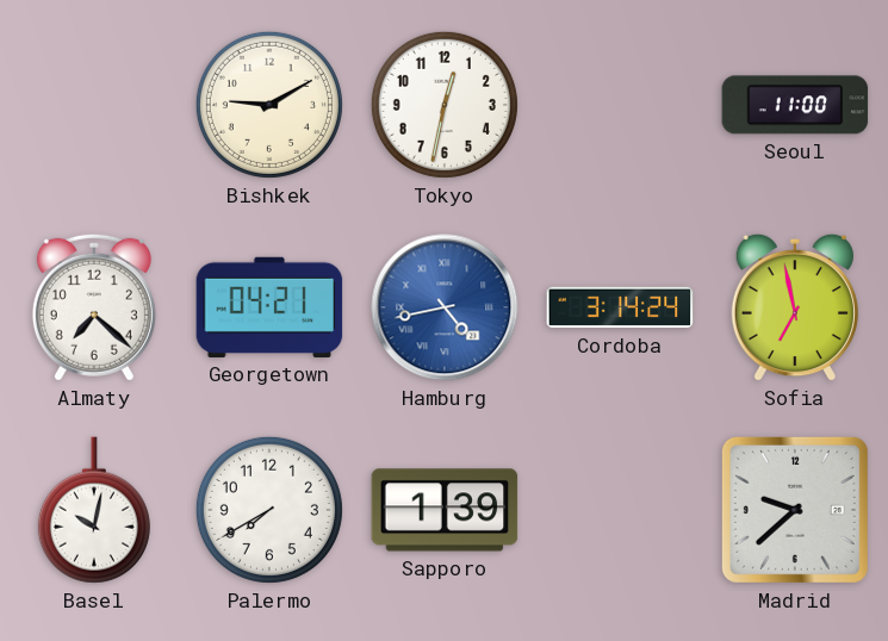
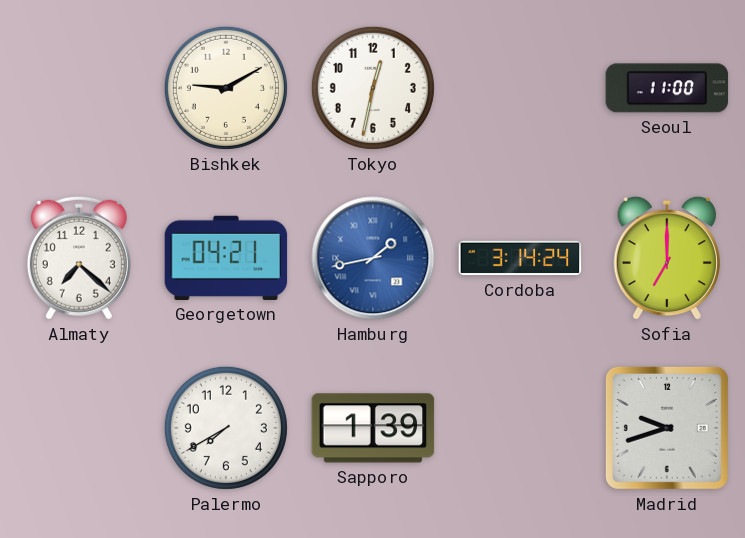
Hamburg: 4:43 -> 1:43 (373, 258)
Sofia: 6:58 -> 7:00 (667, 258)
Basel: 10:02 -> none (94, 510)
Madrid: 9:38 -> 9:42 (667, 428)
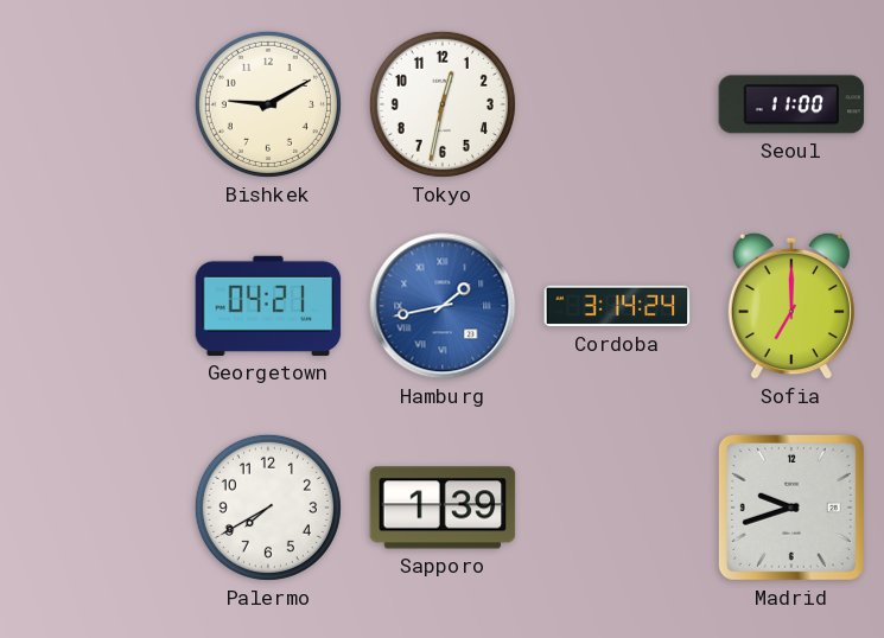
Almaty: 7:22 -> none (79, 258)
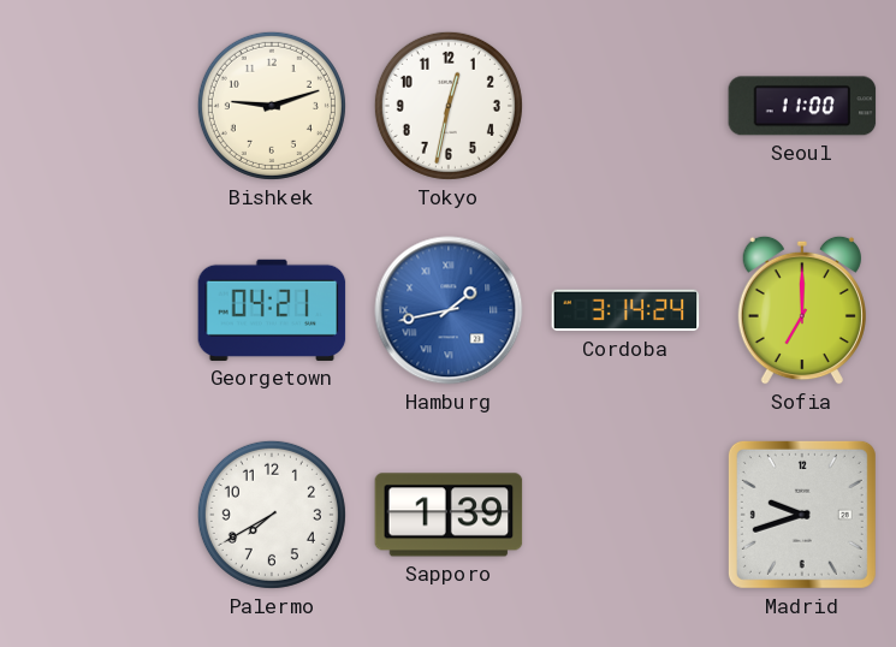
Bishkek: 9:10 -> 9:12 (272, 106)
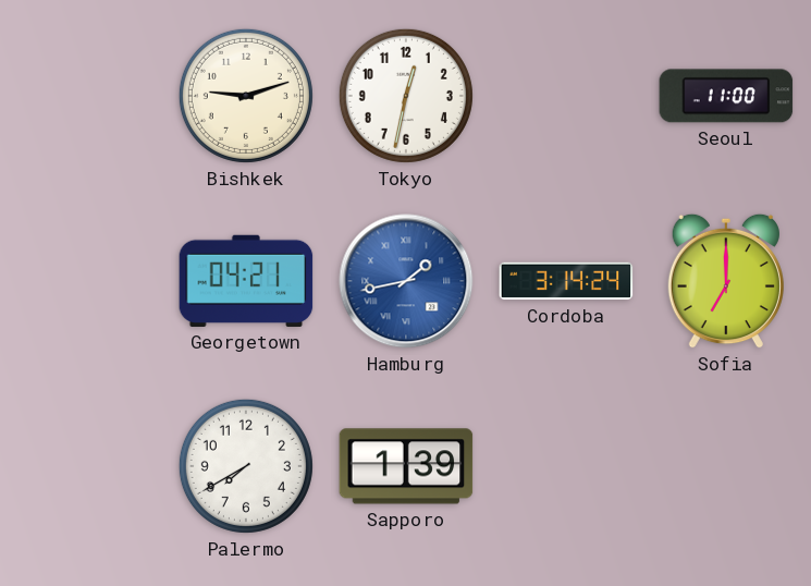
Madrid: 9:42 -> none (802, 515)
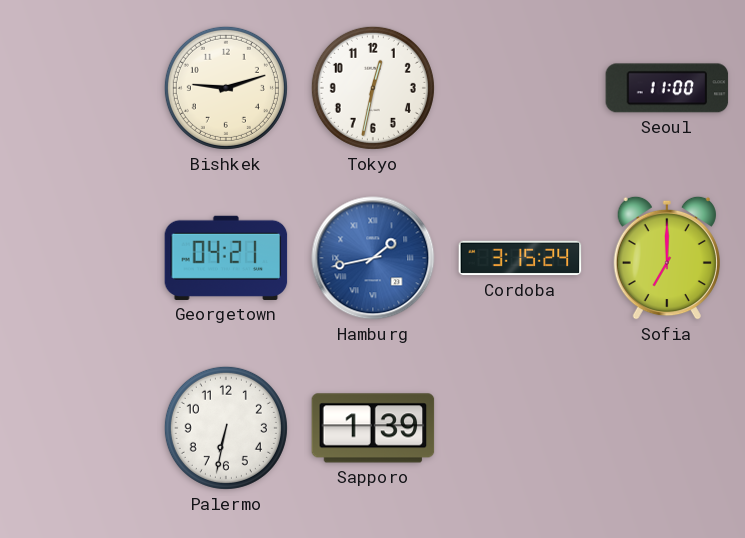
Cordoba: 3:14 -> 3:15 (520, 258)
Palermo: 7:40 -> 6:32 (226, 428)
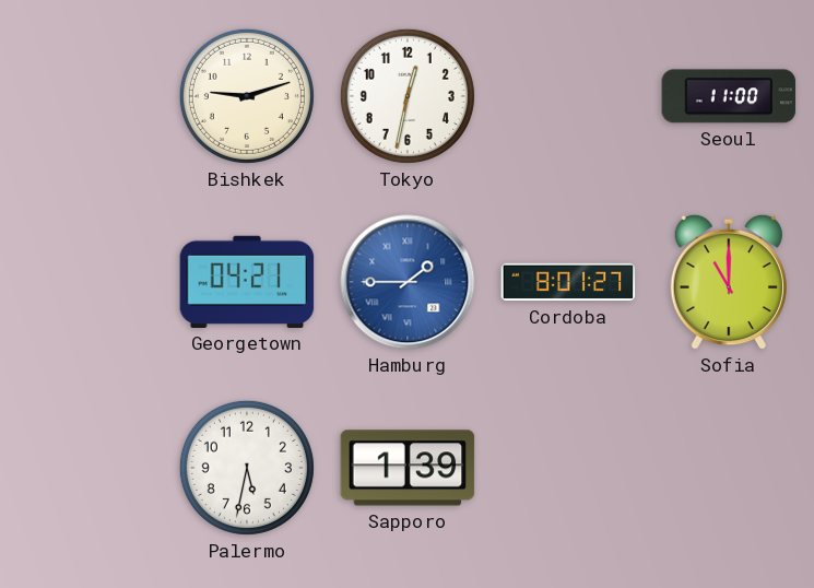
Hamburg: 1:43 -> 1:45 (408, 282)
Cordoba: 3:15 -> 8:01 (568, 282)
Sofia: 7:00 -> 11:00 (729, 282)
Palermo: 6:32 -> 5:32 (247, 468)
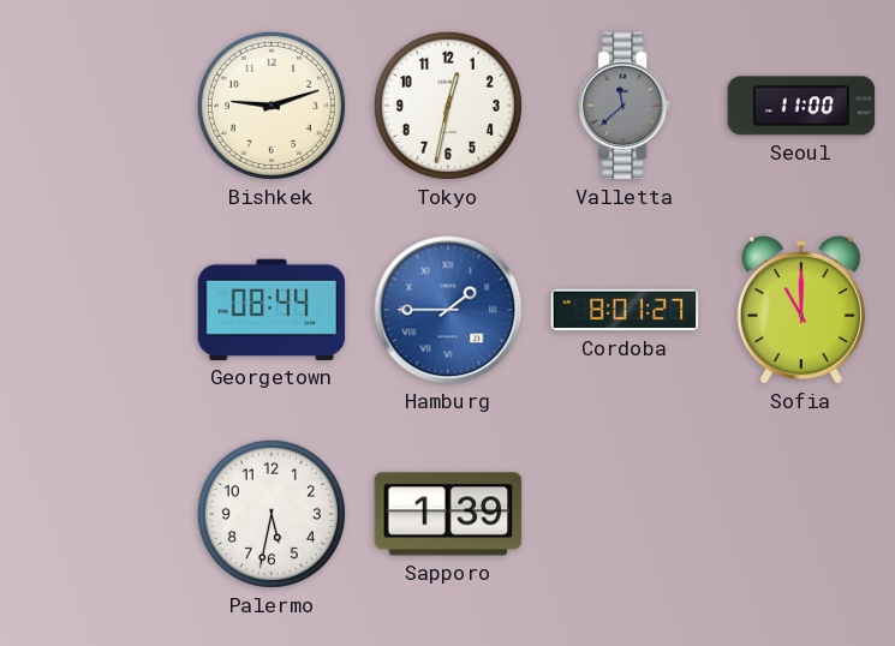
Valletta: none -> 11:38 (626, 106)
Georgetown: 04:21 -> 08:44 (272, 310)
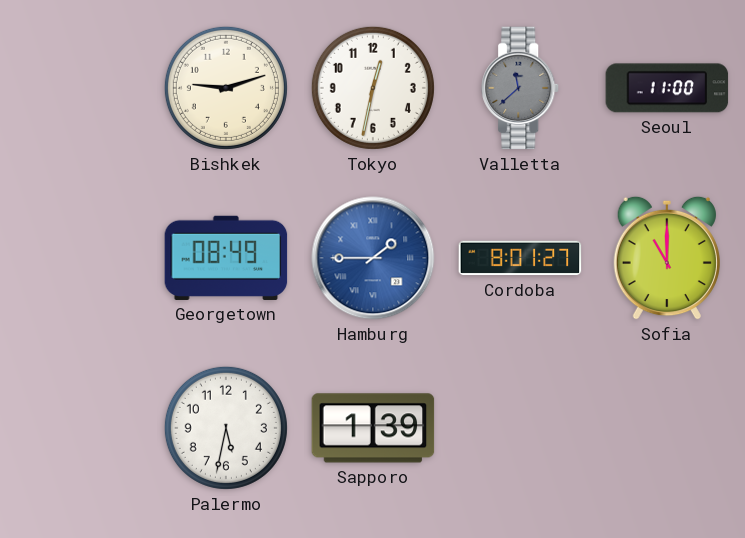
Georgetown: 08:44 -> 08:49 (226, 258)
